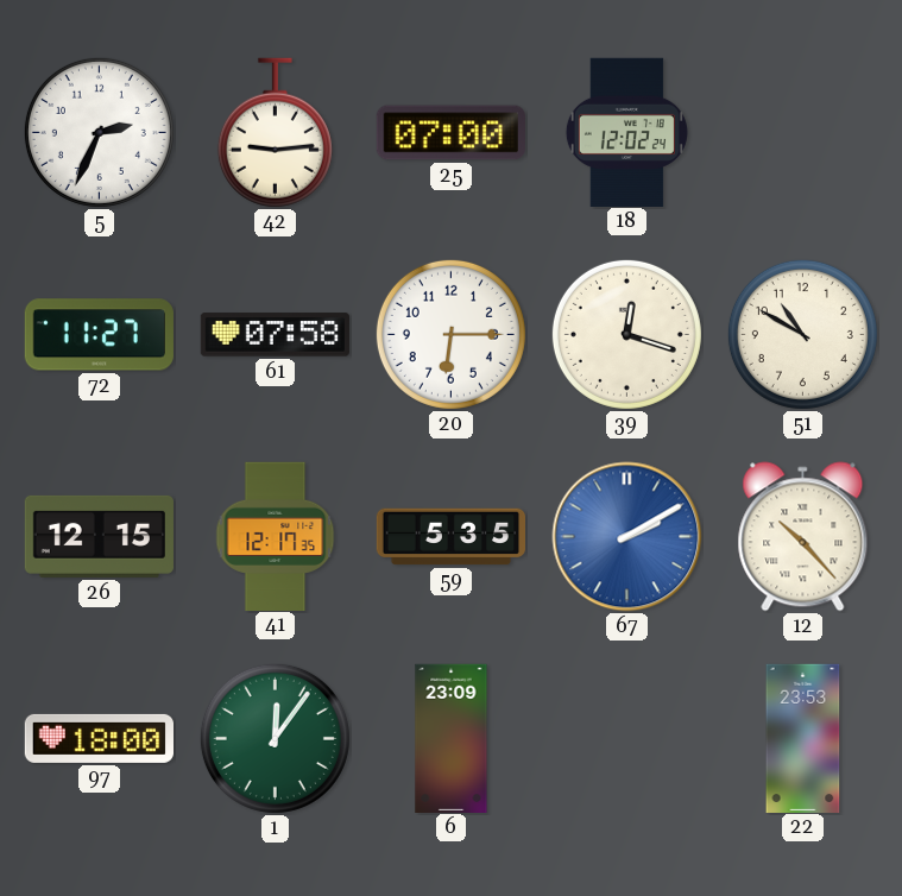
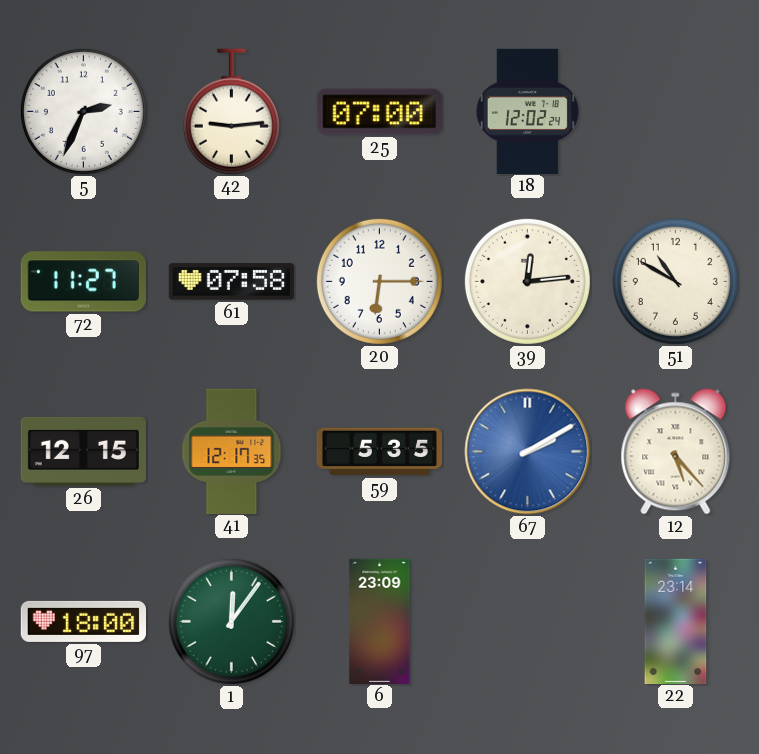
39: 12:18 -> 12:14 (527, 281)
12: 10:23 -> 5:23 (676, 452)
22: 23:53 -> 23:14 (676, 621)
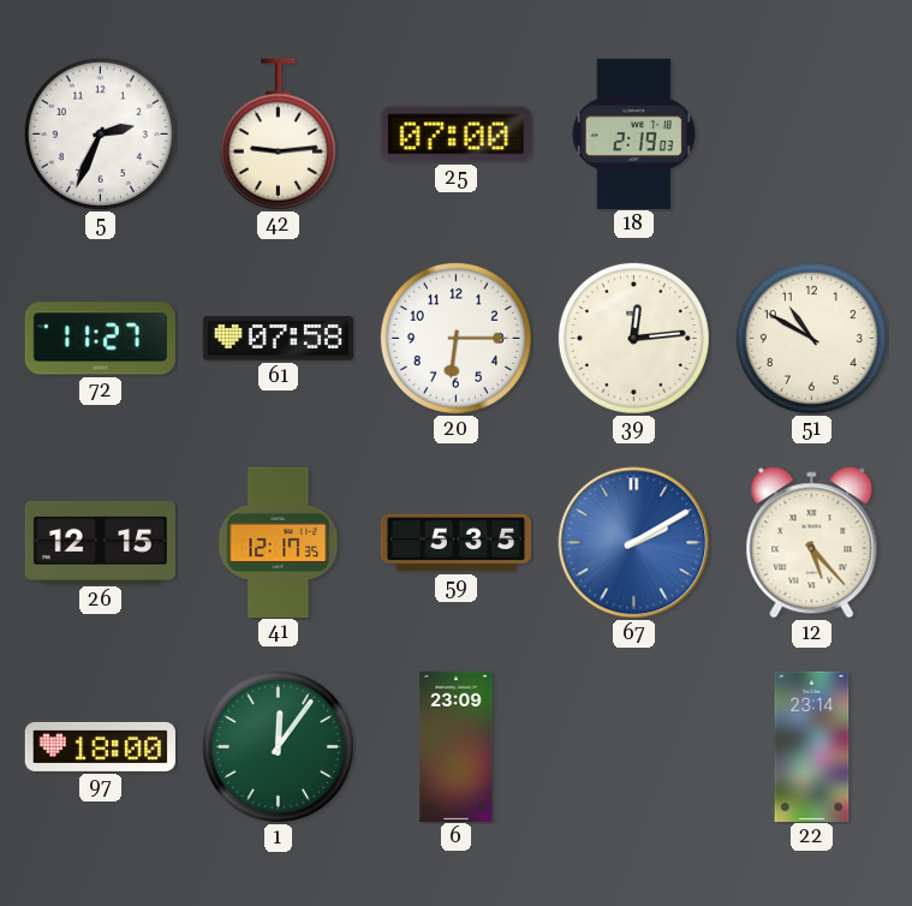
18: 12:02 -> 2:19 (633, 133)
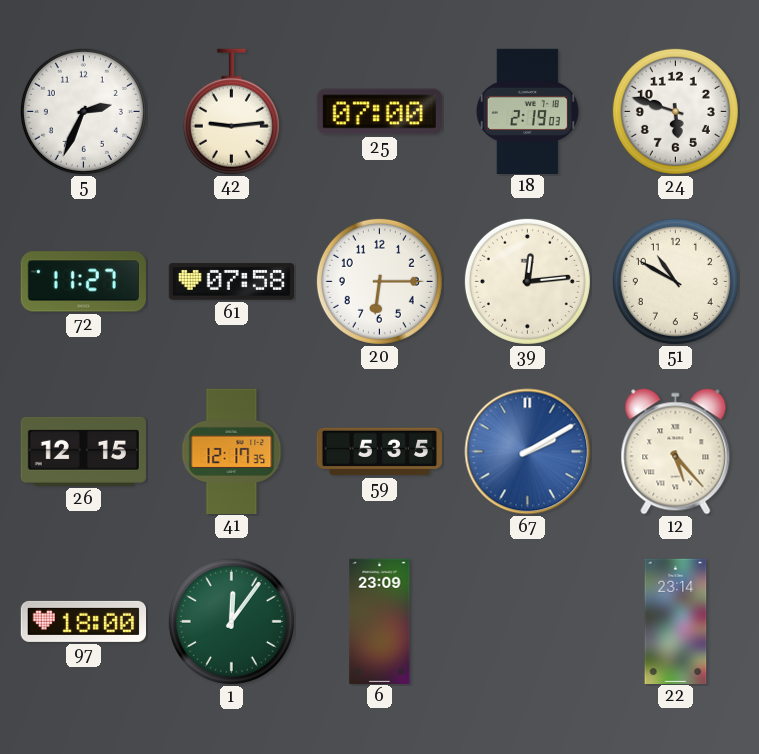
24: none -> 5:48 (675, 111)
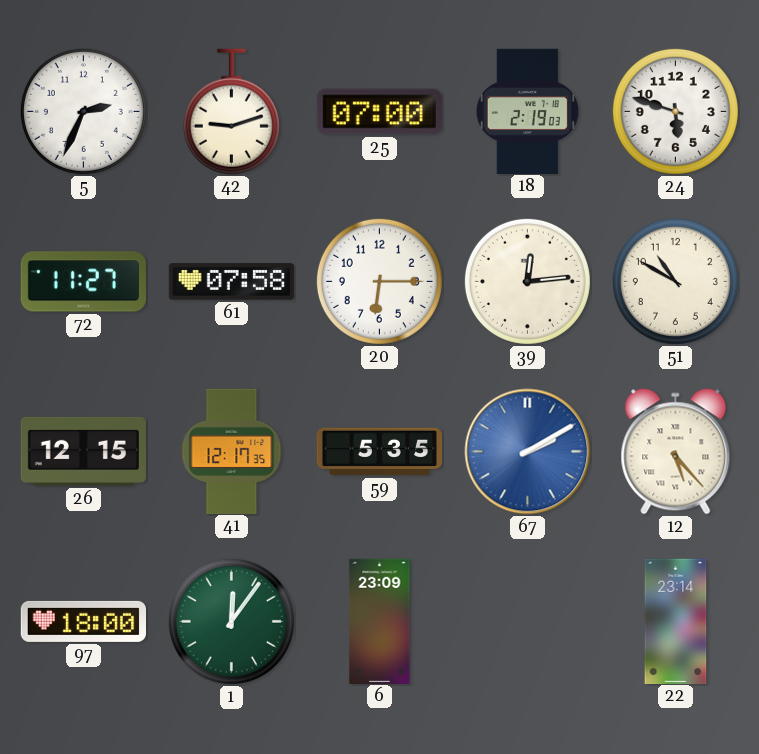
42: 9:14 -> 9:12 (231, 112)
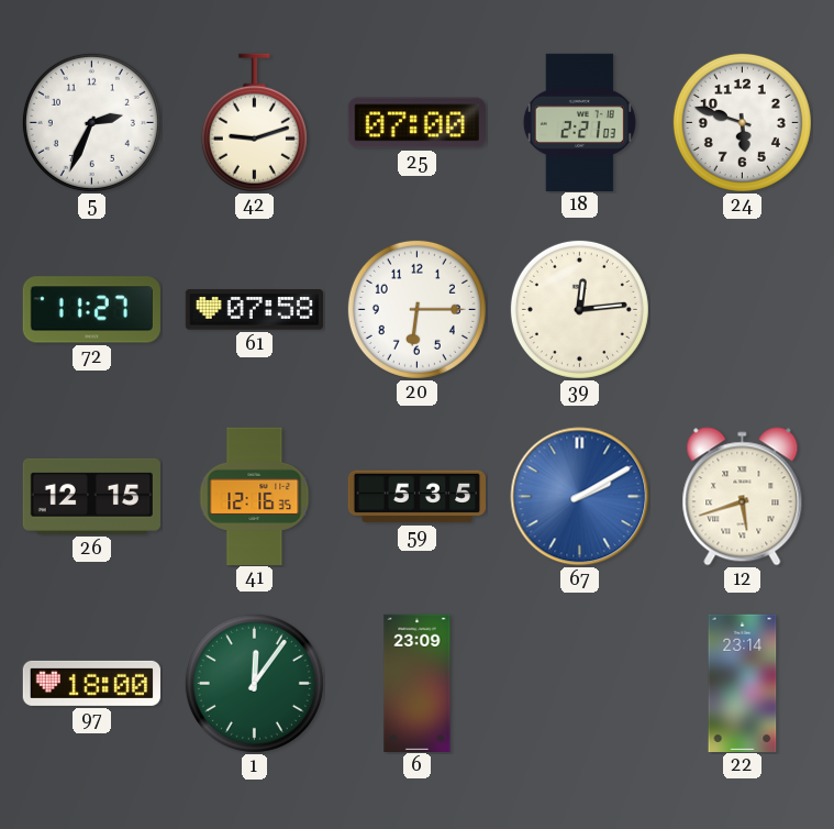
18: 2:19 -> 2:21 (579, 122)
51: 10:50 -> none (675, 281)
41: 12:17 -> 12:16 (255, 496)
12: 5:23 -> 5:42 (743, 497)
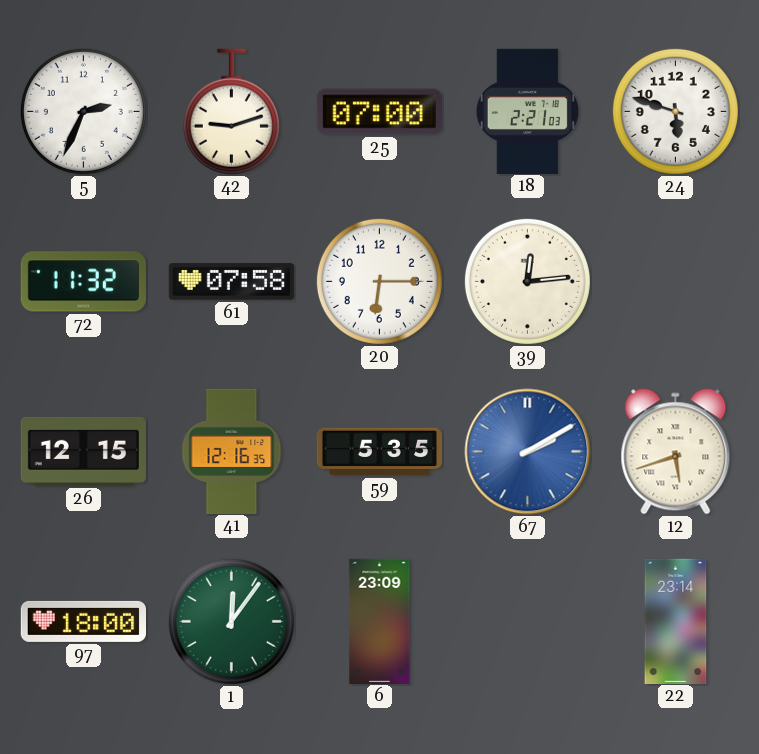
72: 11:27 -> 11:32 (83, 282)
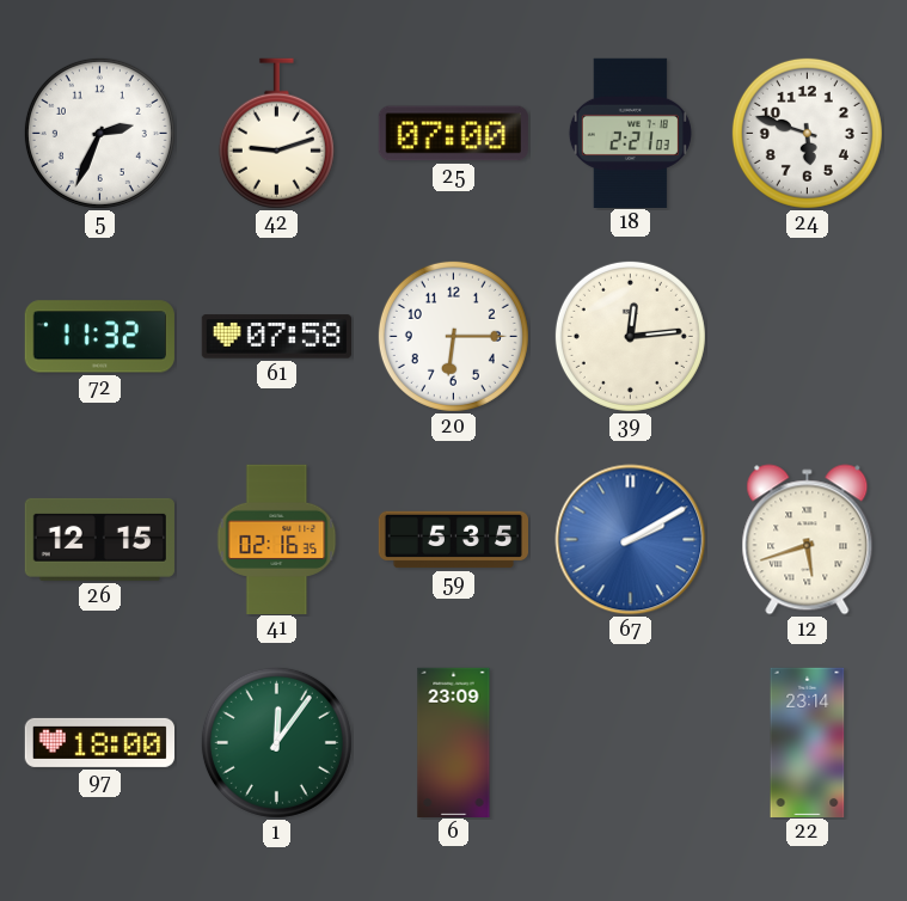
41: 12:16 -> 02:16 (277, 539)
